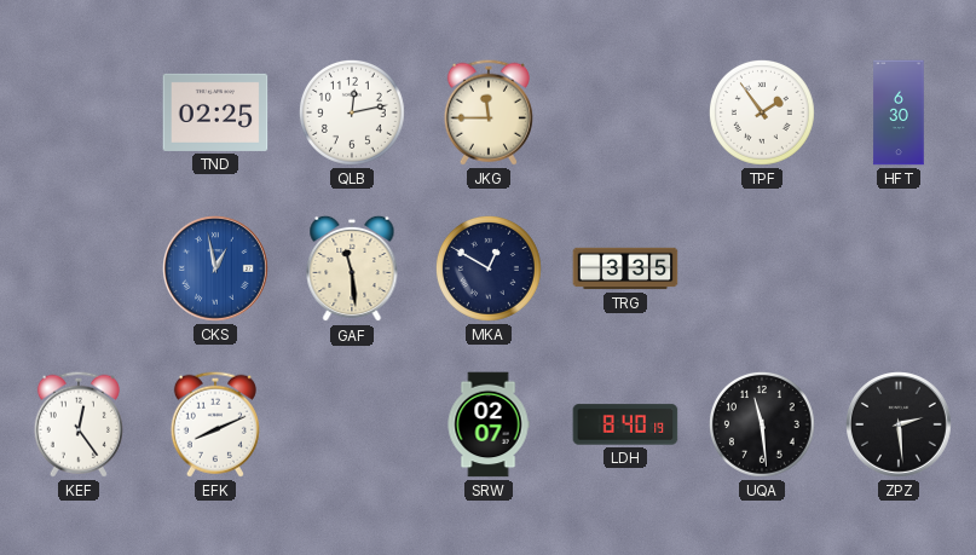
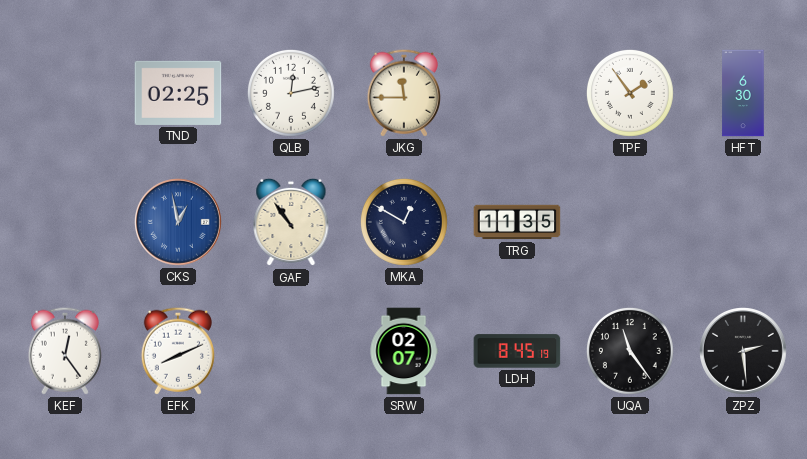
GAF: 11:29 -> 10:54 (291, 222)
TRG: 3:35 -> 11:35 (517, 222)
LDH: 8:40 -> 8:45 (517, 351)
UQA: 11:29 -> 11:24 (630, 351)
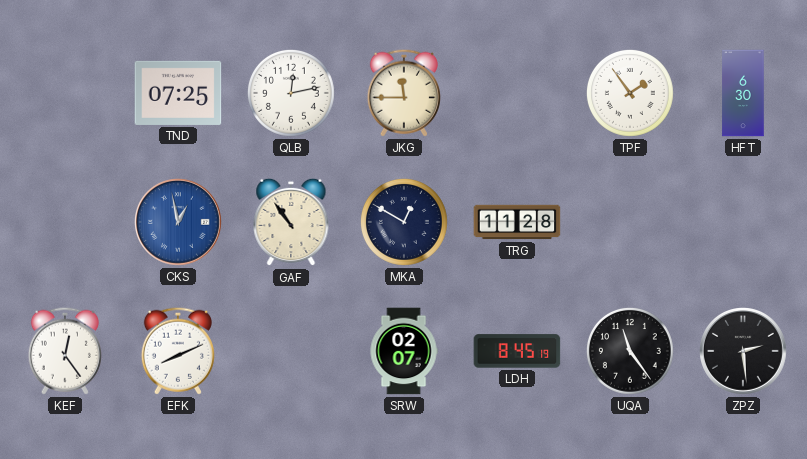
TND: 02:25 -> 07:25 (178, 93)
TRG: 11:35 -> 11:28 (517, 222)
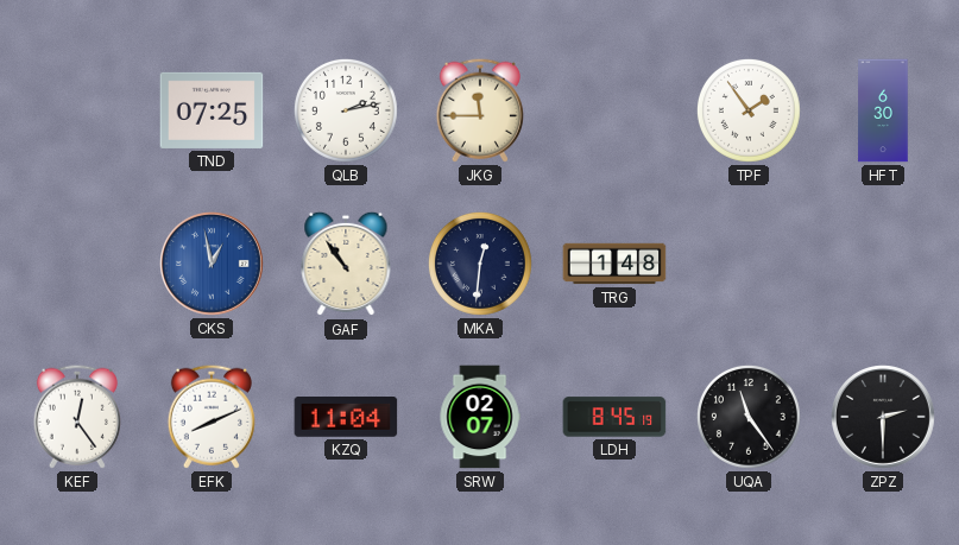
QLB: 12:13 -> 2:13 (346, 110)
MKA: 12:50 -> 12:31 (480, 264)
TRG: 11:28 -> 1:48 (614, 264)
KZQ: none -> 11:04 (346, 418)
ZPZ: 2:29 -> 2:30 (884, 418)
